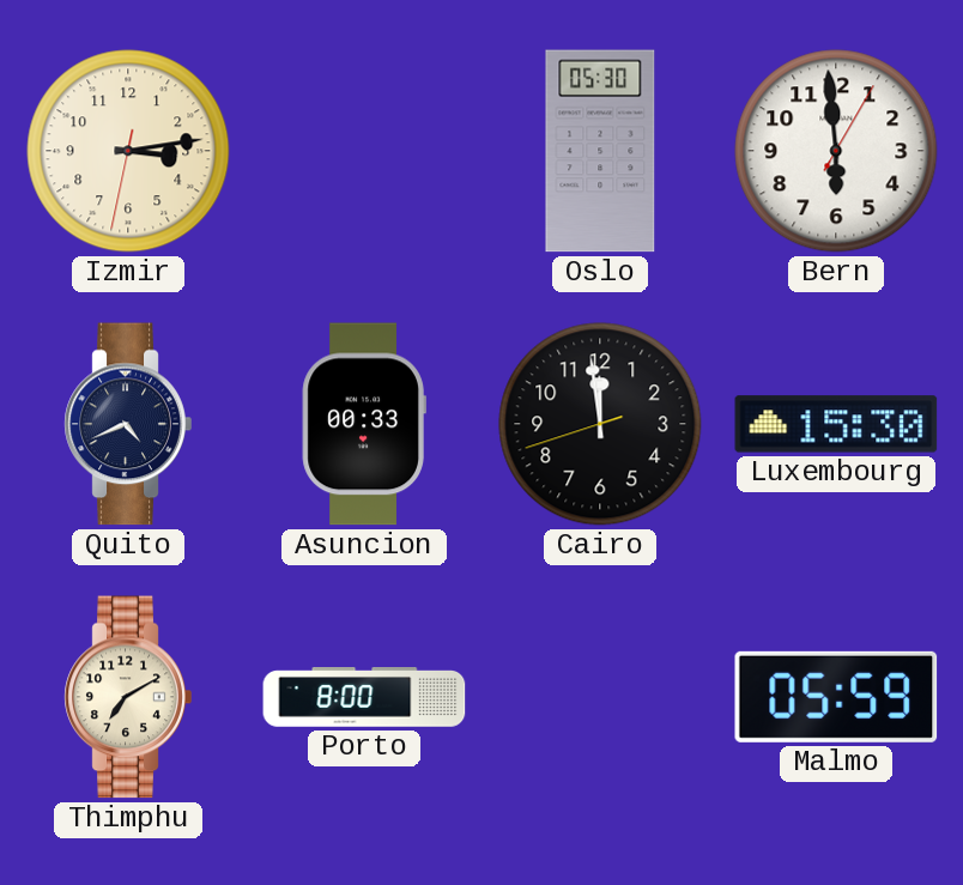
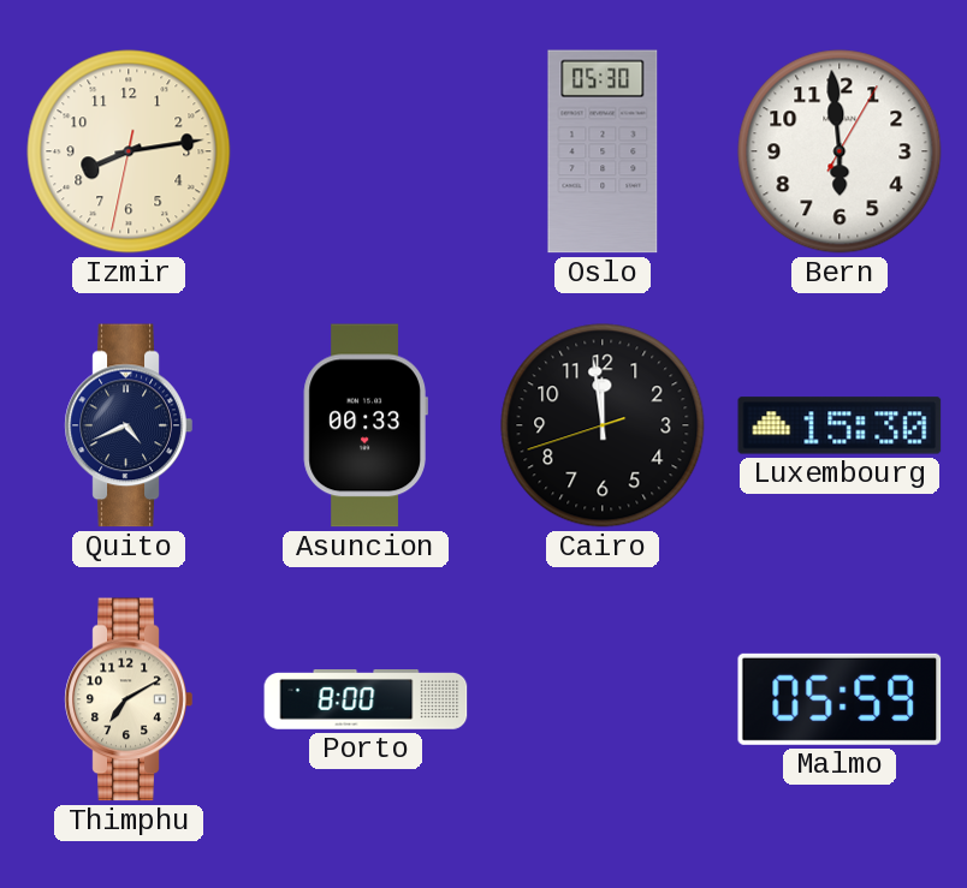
Izmir: 3:13 -> 8:13 (129, 151)
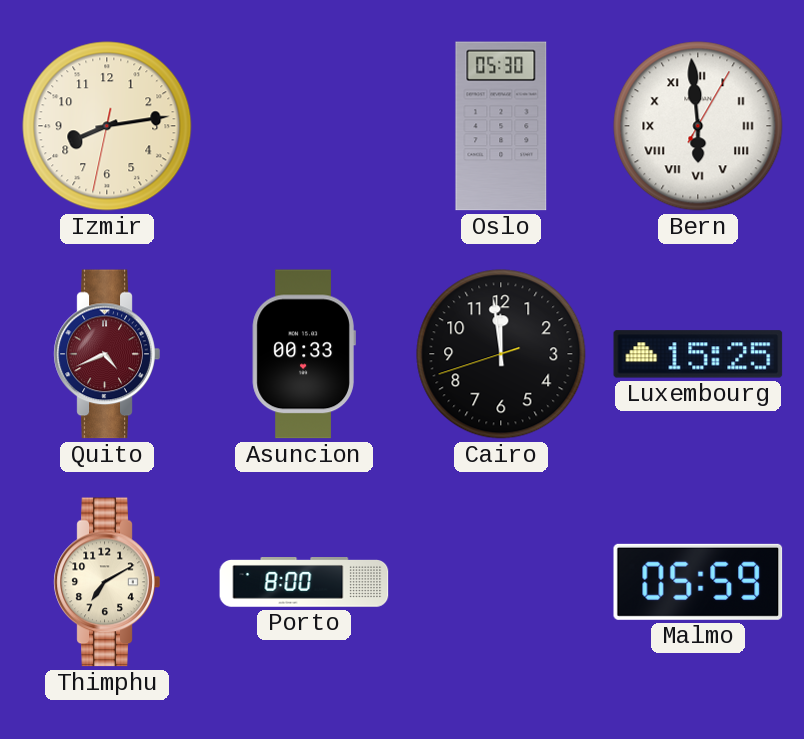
Bern numerals: Arabic -> Roman (698, 126)
Quito dial: navy -> burgundy (107, 354)
Luxembourg: 15:30 -> 15:25 (698, 354)
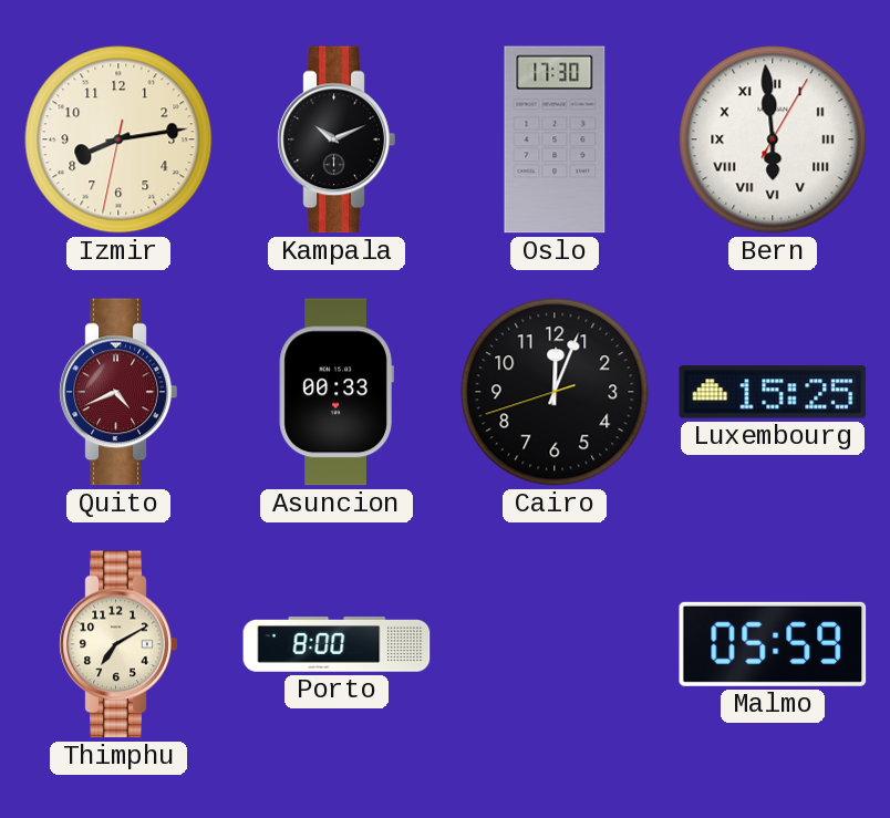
Kampala: none -> 10:11 (337, 139)
Oslo: 05:30 -> 17:30 (555, 139)
Cairo: 11:58 -> 12:03 (555, 392)
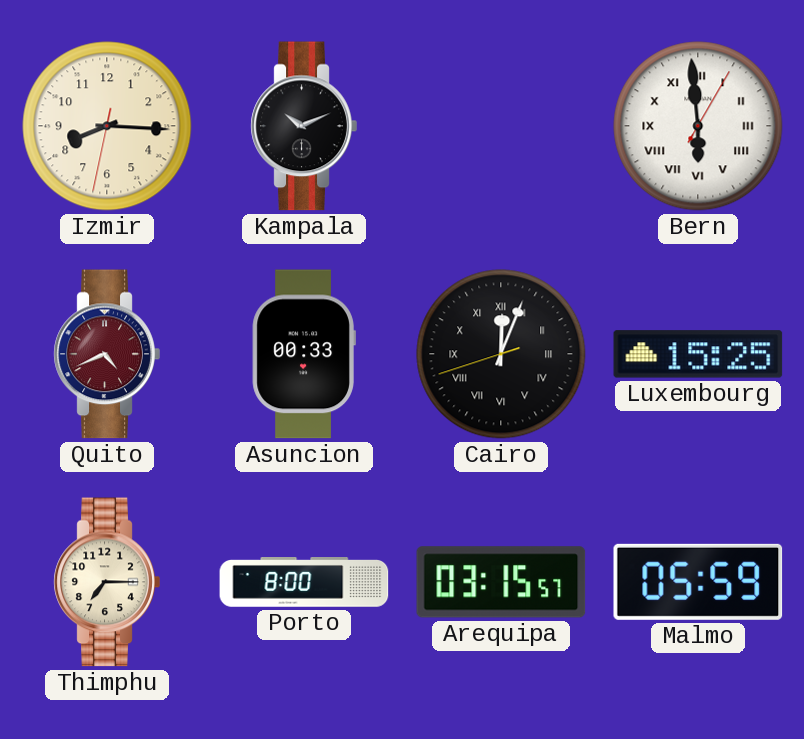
Izmir: 8:13 -> 8:15 (107, 126)
Oslo: 17:30 -> none (555, 139)
Cairo numerals: Arabic -> Roman (501, 354)
Thimphu: 7:10 -> 7:15 (107, 582)
Arequipa: none -> 03:15 (501, 582)
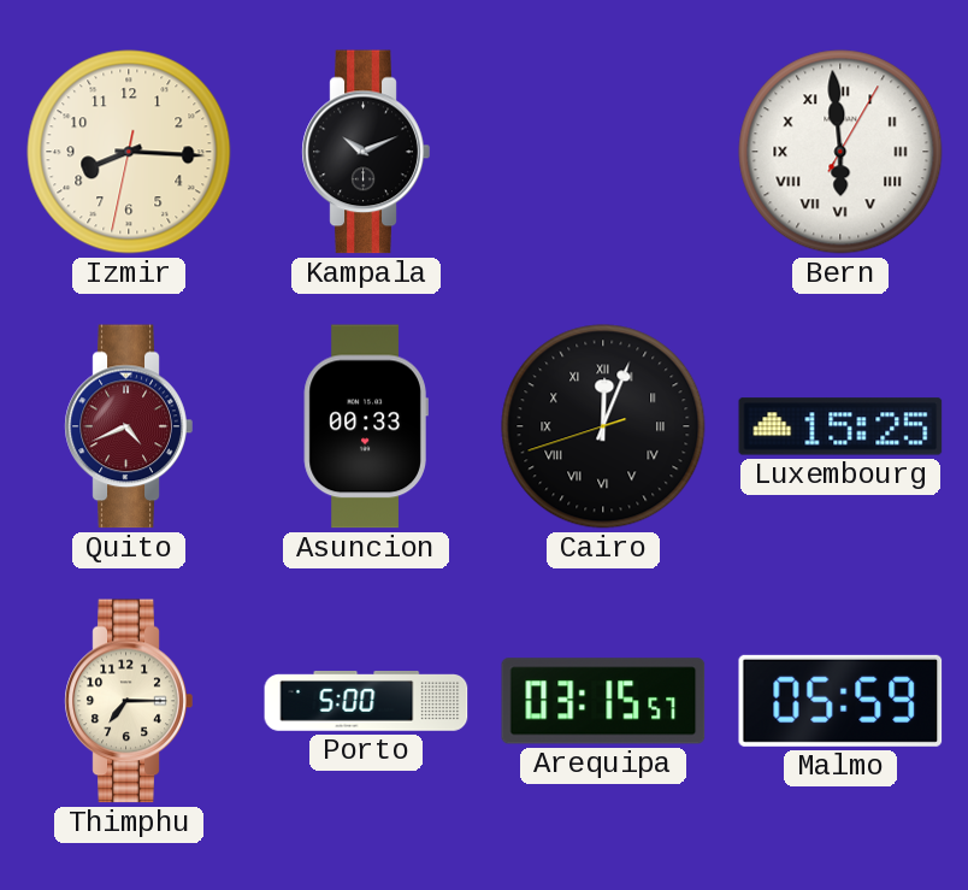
Porto: 8:00 -> 5:00 (366, 701)
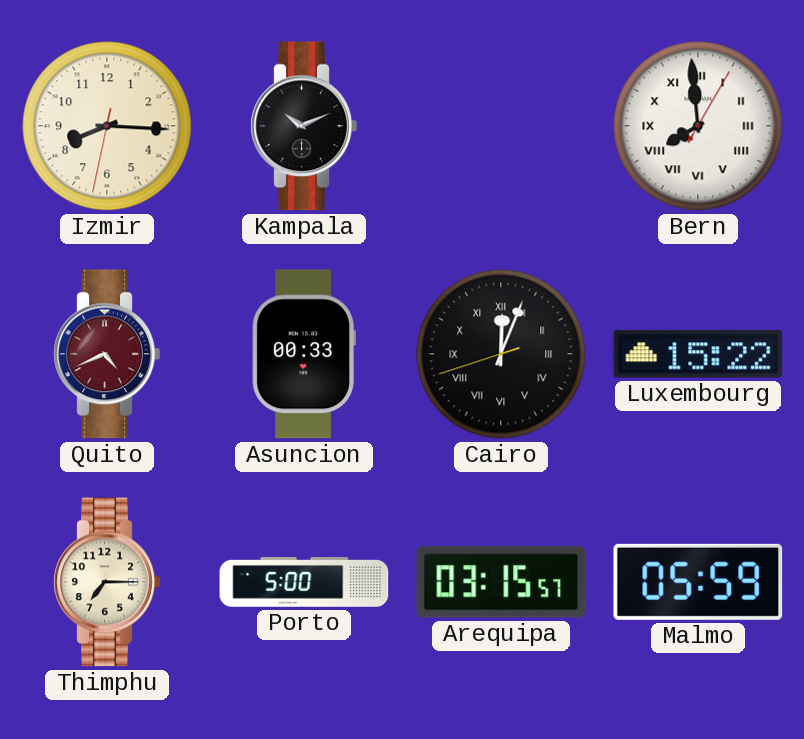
Bern: 5:59 -> 7:59 (698, 126)
Luxembourg: 15:25 -> 15:22 (698, 354)
